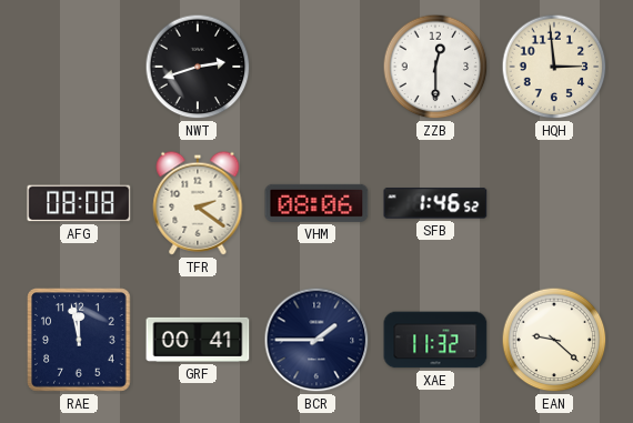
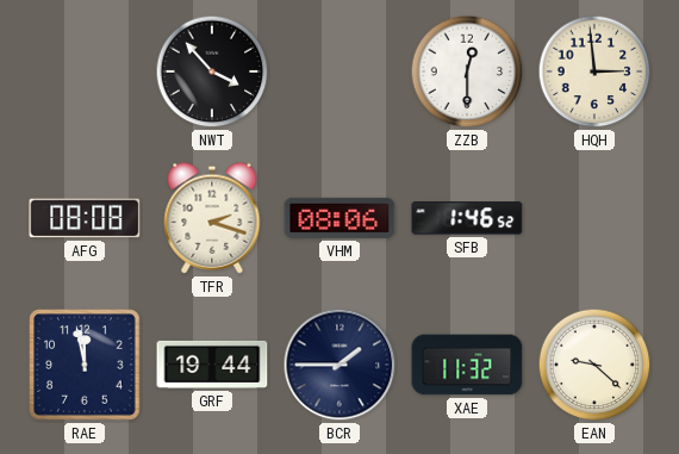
NWT: 2:42 -> 3:53 (212, 71)
TFR: 2:21 -> 2:18 (212, 218)
GRF: 00:41 -> 19:44 (212, 365)
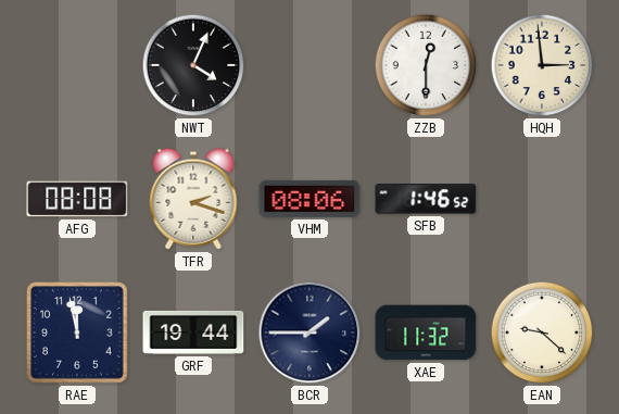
NWT: 3:53 -> 4:04 (193, 65)
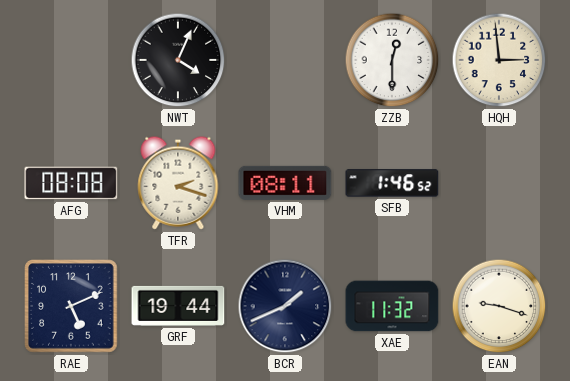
VHM: 08:06 -> 08:11 (285, 183)
RAE: 11:58 -> 5:11 (71, 306)
BCR: 1:45 -> 1:41 (285, 306)
EAN: 9:22 -> 9:18 (499, 306)
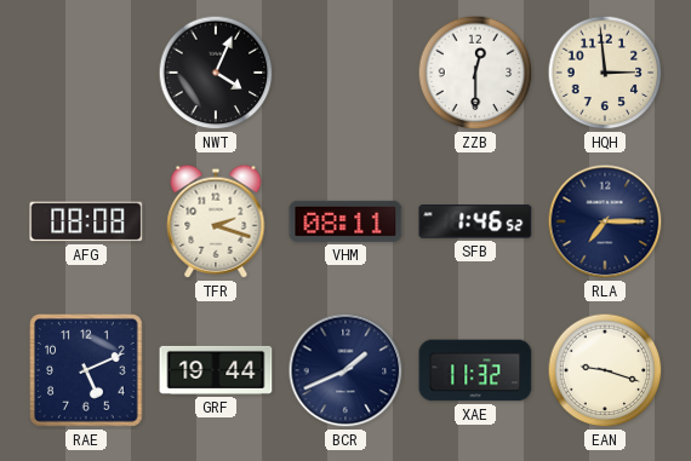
RLA: none -> 7:15 (605, 221)
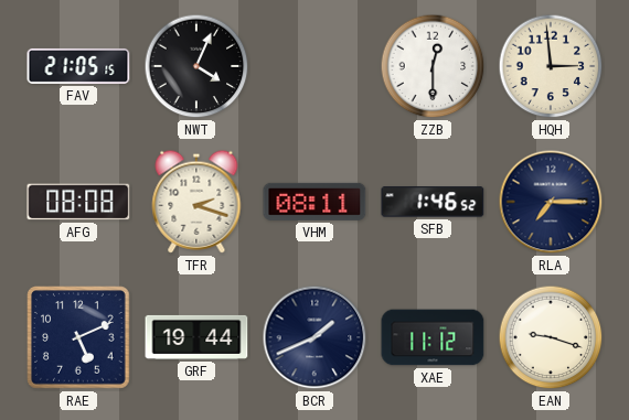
FAV: none -> 21:05 (78, 66)
XAE: 11:32 -> 11:12 (433, 337)
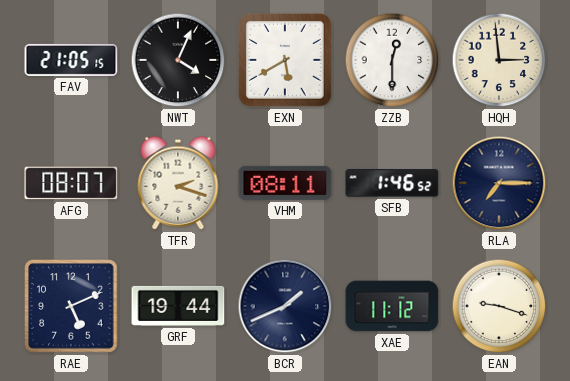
EXN: none -> 5:40 (286, 61)
AFG: 08:08 -> 08:07 (71, 183)
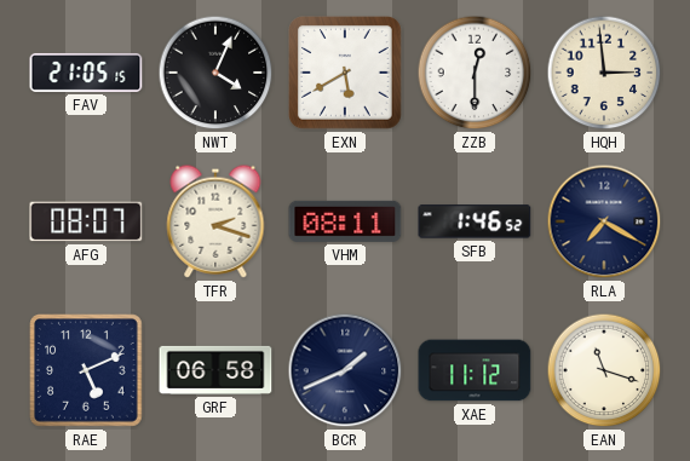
RLA: 7:15 -> 7:20 (604, 221)
GRF: 19:44 -> 06:58 (215, 370)
EAN: 9:18 -> 11:18 (604, 370)
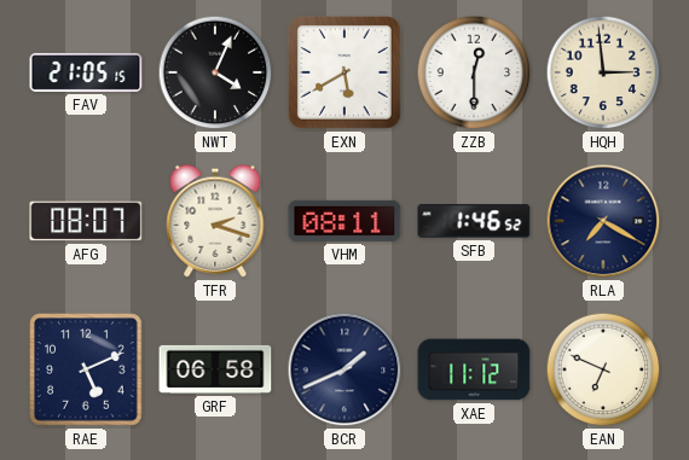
EAN: 11:18 -> 6:49 (603, 369)
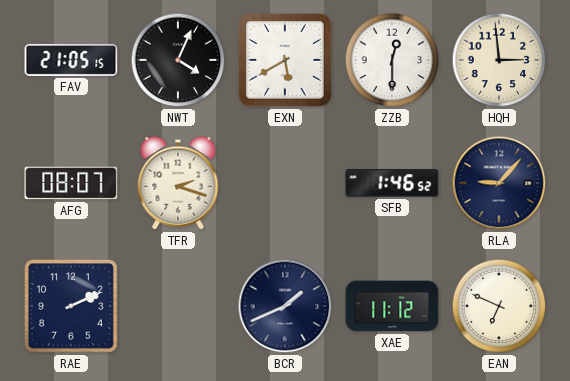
VHM: 08:11 -> none (344, 221)
RLA: 7:20 -> 9:07 (499, 183)
RAE: 5:11 -> 2:11 (71, 306)
GRF: 06:58 -> none (215, 369)
